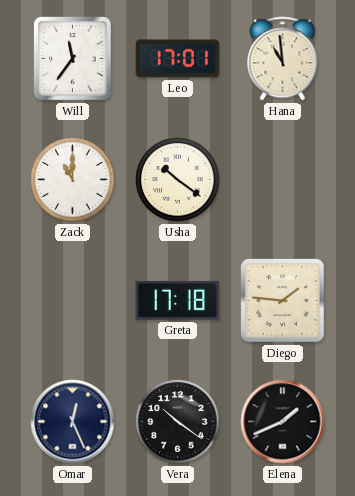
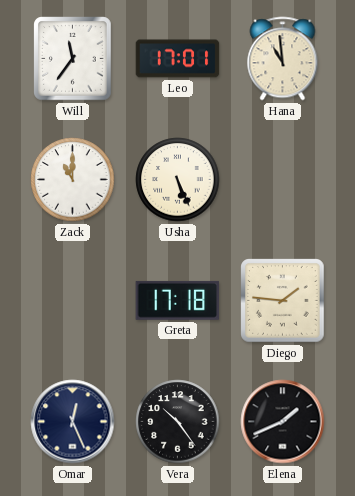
Usha: 10:21 -> 5:26 (178, 180)
Vera: 10:21 -> 10:24 (178, 422)
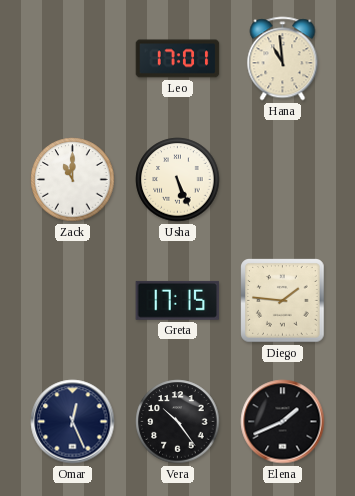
Will: 11:36 -> none (73, 59)
Greta: 17:18 -> 17:15 (178, 300)
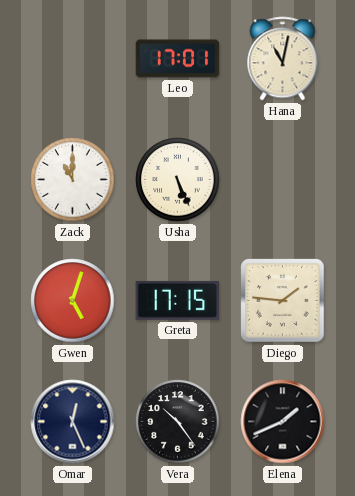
Hana: 10:59 -> 11:02 (283, 59)
Gwen: none -> 5:03 (73, 301)
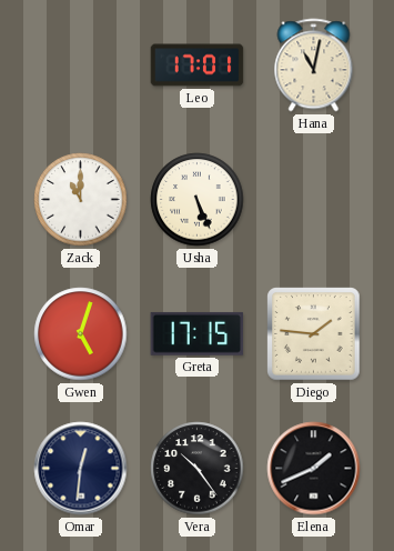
Omar: 12:26 -> 12:31 (81, 469)
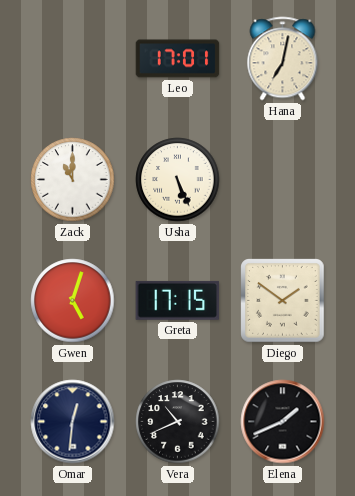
Hana: 11:02 -> 7:02 (283, 59)
Diego: 1:46 -> 1:51 (283, 301)
Vera: 10:24 -> 10:41 (178, 422)
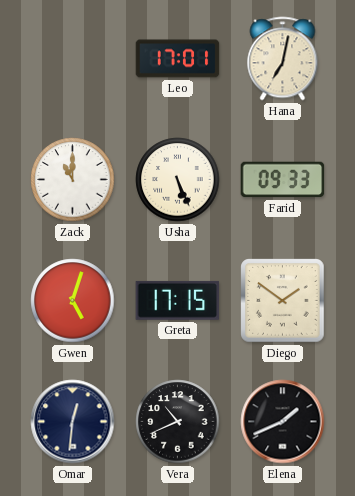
Farid: none -> 09:33 (283, 180)
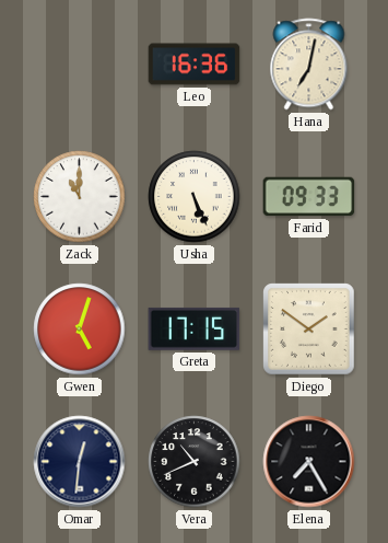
Leo: 17:01 -> 16:36 (195, 65)
Elena: 1:41 -> 7:25 (309, 462)
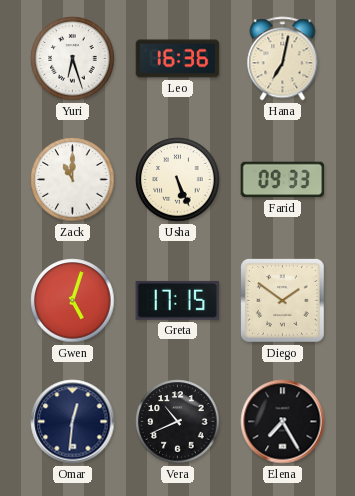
Yuri: none -> 6:27 (73, 59)
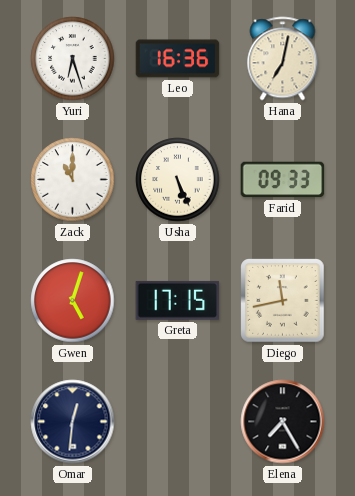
Diego: 1:51 -> 11:43 (283, 301)
Vera: 10:41 -> none (178, 422)
